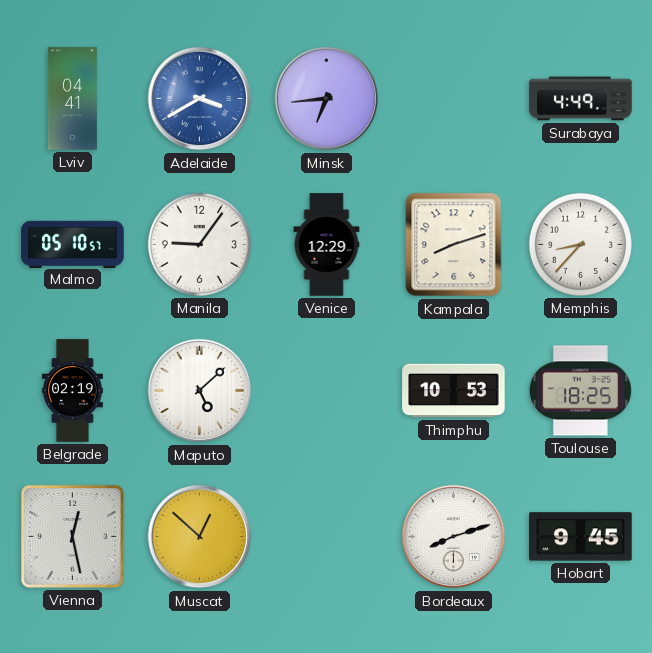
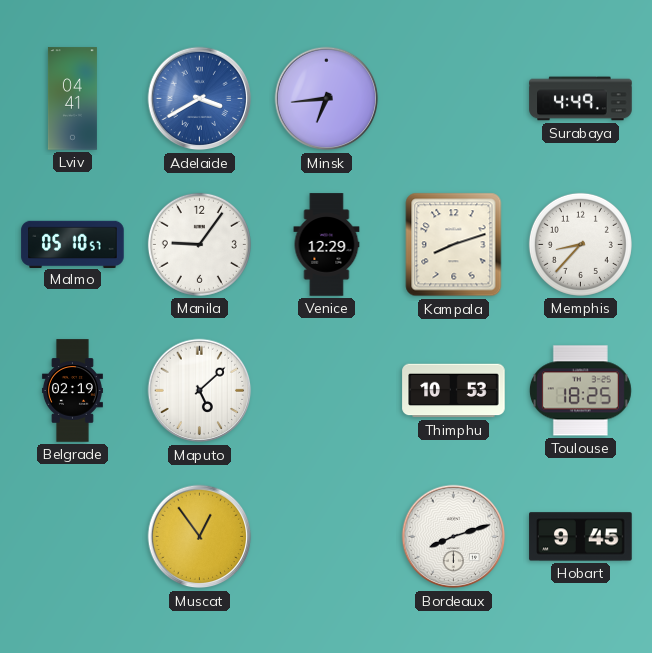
Vienna: 12:28 -> none (73, 537)
Muscat: 12:52 -> 12:54 (200, 537)
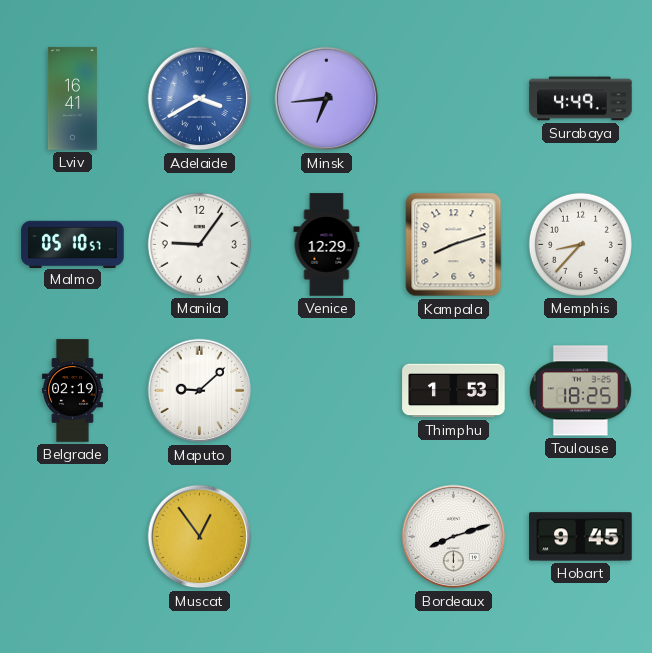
Lviv: 04:41 -> 16:41 (72, 99)
Maputo: 5:08 -> 9:08 (200, 391)
Thimphu: 10:53 -> 1:53 (454, 391)
